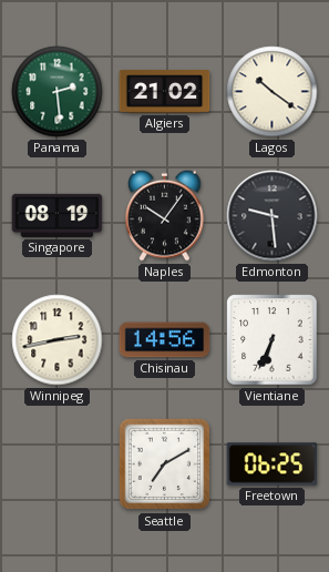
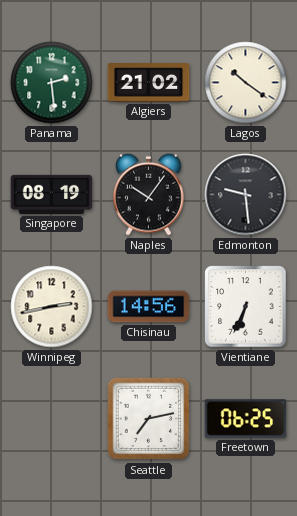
Seattle: 7:10 -> 7:13 (149, 419)
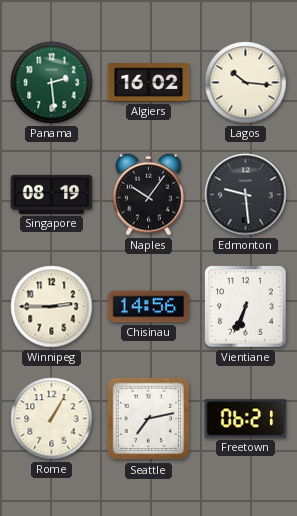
Algiers: 21:02 -> 16:02 (149, 83)
Lagos: 10:21 -> 10:16 (246, 83)
Winnipeg: 2:43 -> 2:45 (52, 307)
Rome: none -> 1:05 (52, 419)
Freetown: 06:25 -> 06:21 (246, 419)
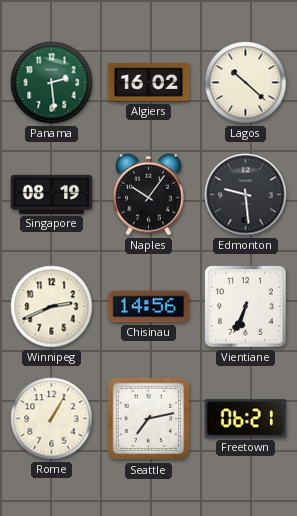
Lagos: 10:16 -> 10:22 (246, 83)
Winnipeg: 2:45 -> 2:41 (52, 307)
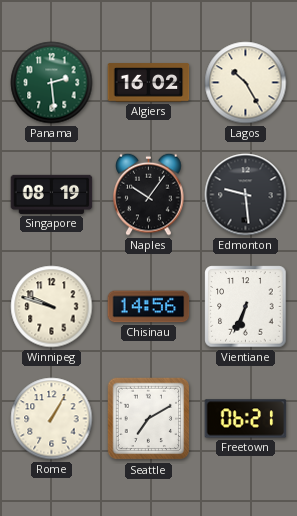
Lagos: 10:22 -> 10:25 (246, 83)
Winnipeg: 2:41 -> 9:48 (52, 307)
Seattle: 7:13 -> 7:10 (149, 419)
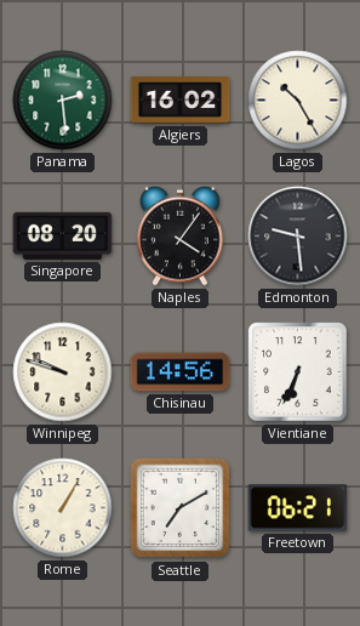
Singapore: 08:19 -> 08:20 (63, 235)
Naples: 10:06 -> 4:06 (181, 235)
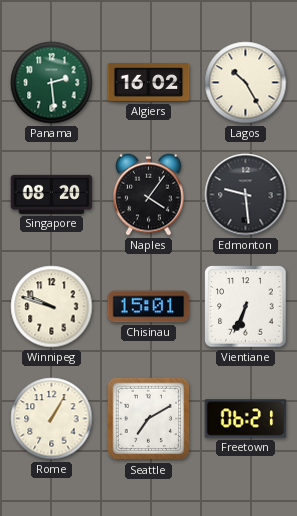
Chisinau: 14:56 -> 15:01 (149, 307)
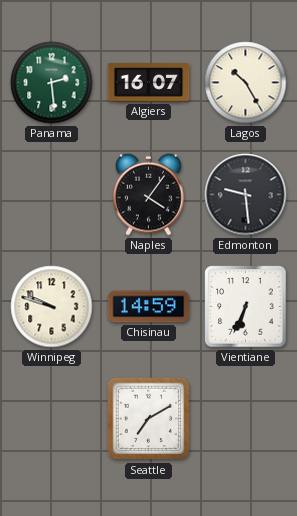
Algiers: 16:02 -> 16:07 (149, 83)
Singapore: 08:20 -> none (52, 194)
Chisinau: 15:01 -> 14:59 (149, 307)
Rome: 1:05 -> none (52, 419)
Freetown: 06:21 -> none (246, 419)
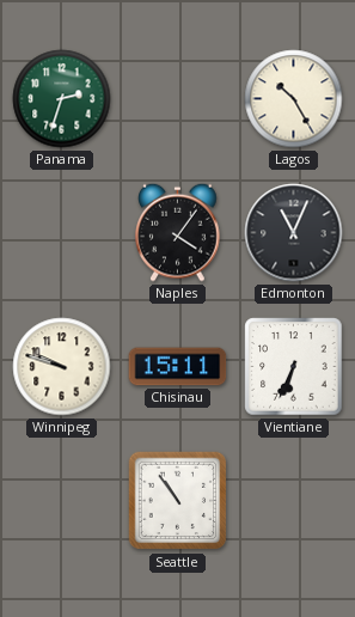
Panama: 2:29 -> 2:33 (62, 99)
Algiers: 16:07 -> none (149, 83)
Edmonton: 9:29 -> 11:04 (294, 233)
Chisinau: 14:59 -> 15:11 (178, 367)
Seattle: 7:10 -> 10:54 (178, 501)
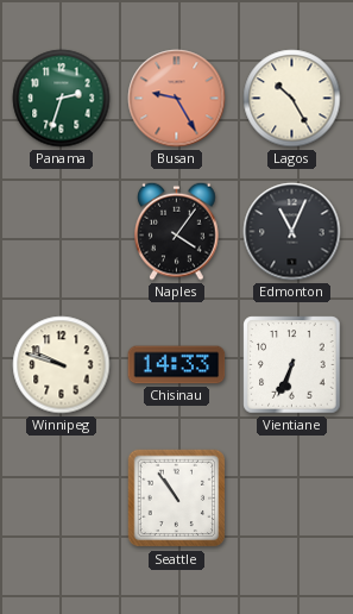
Busan: none -> 9:25 (177, 99)
Chisinau: 15:11 -> 14:33 (177, 365)
